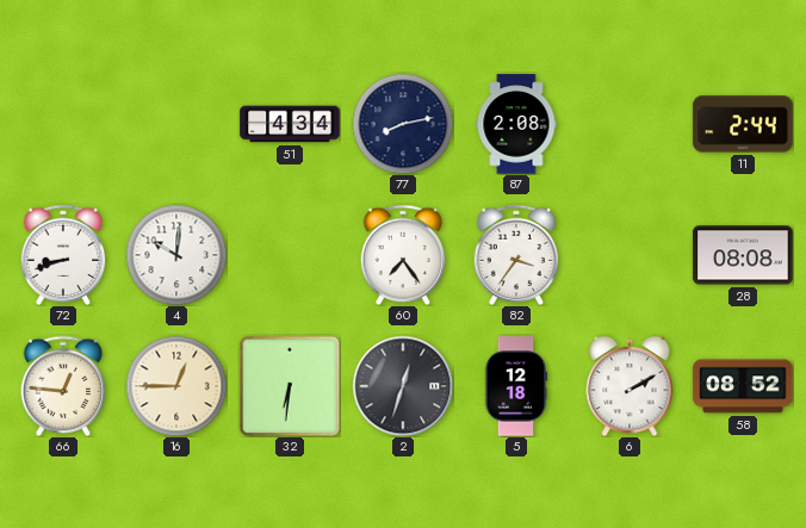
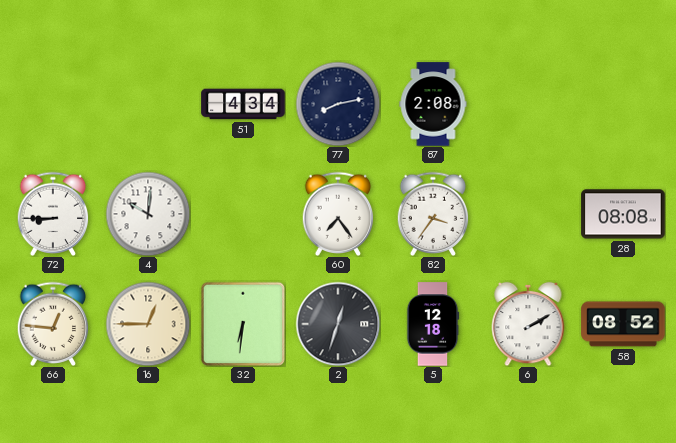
11: 2:44 -> none (743, 124)
72: 8:42 -> 8:45 (53, 213)
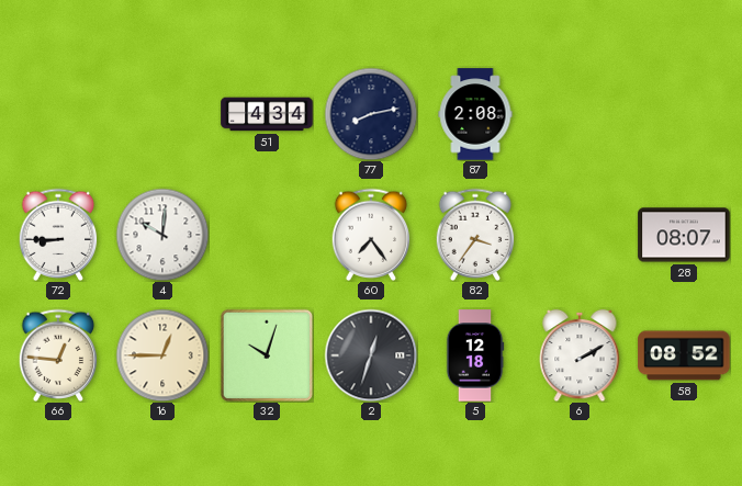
28: 08:08 -> 08:07 (684, 235)
32: 6:31 -> 10:03 (267, 355)
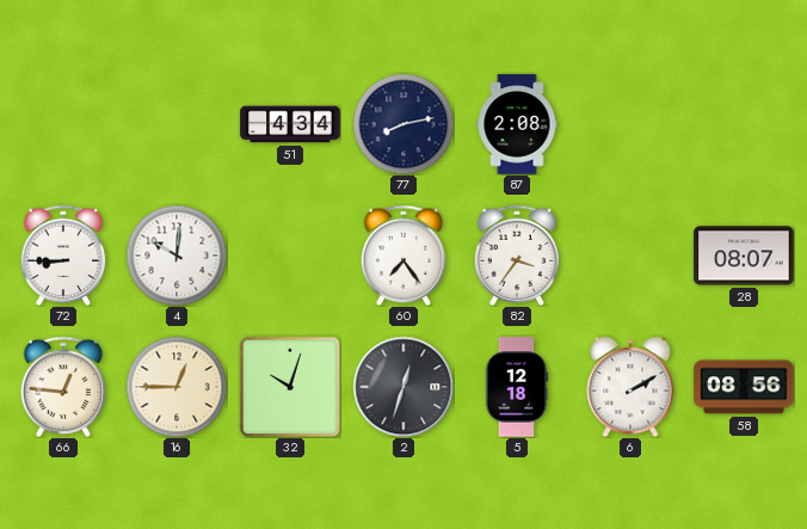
58: 08:52 -> 08:56 (744, 387)
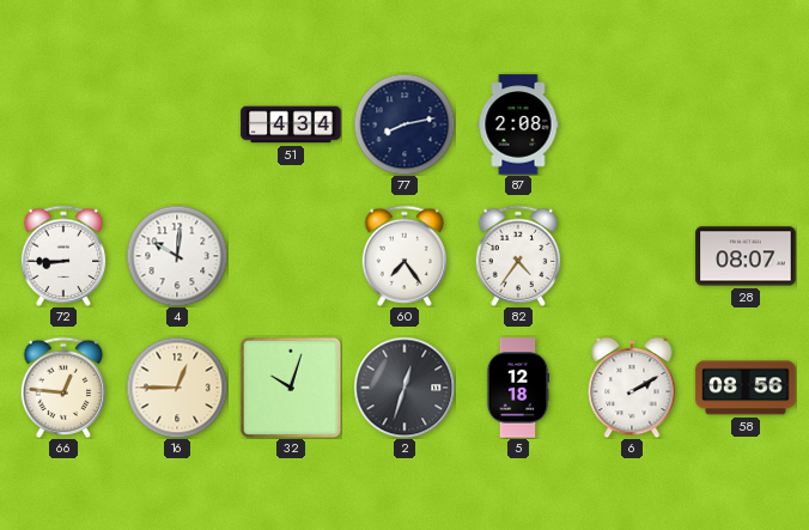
82: 3:36 -> 4:36 (518, 255)
